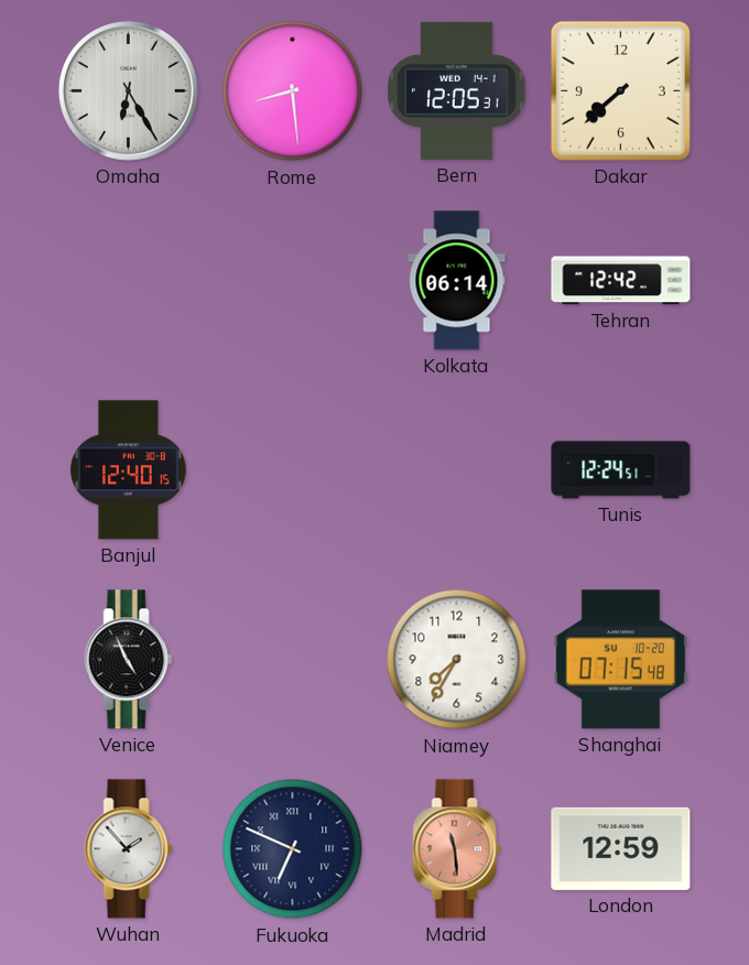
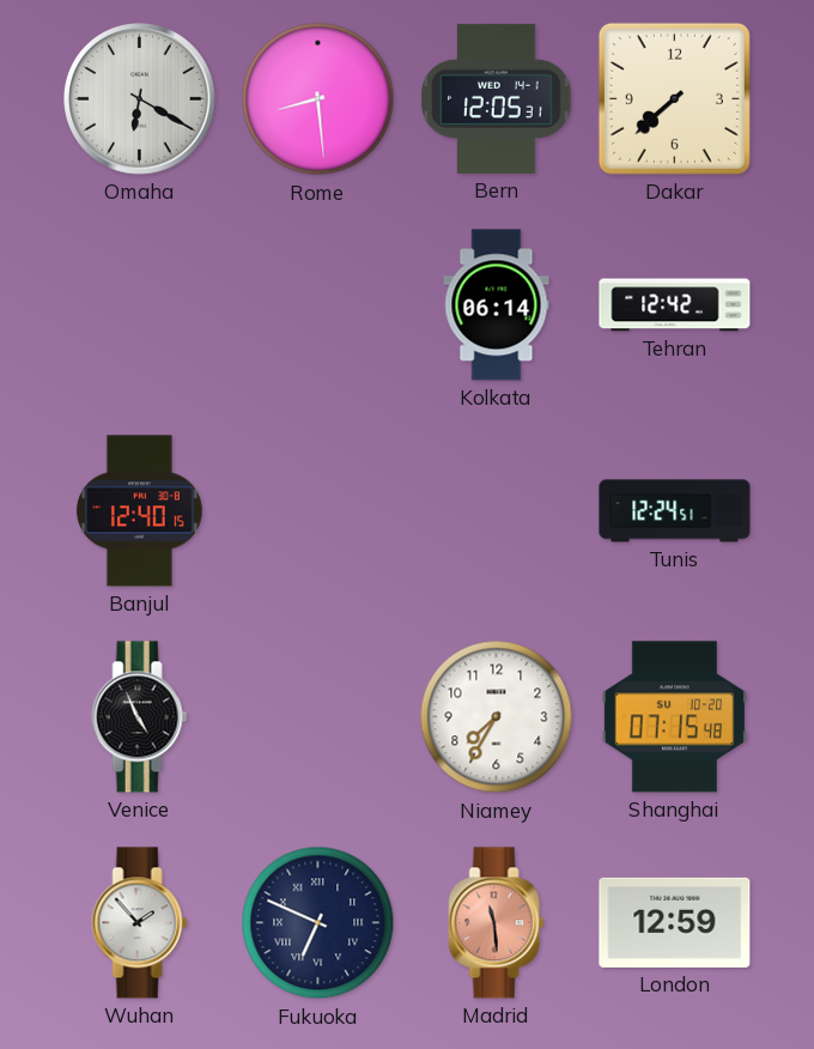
Omaha: 6:25 -> 6:20 (140, 99)
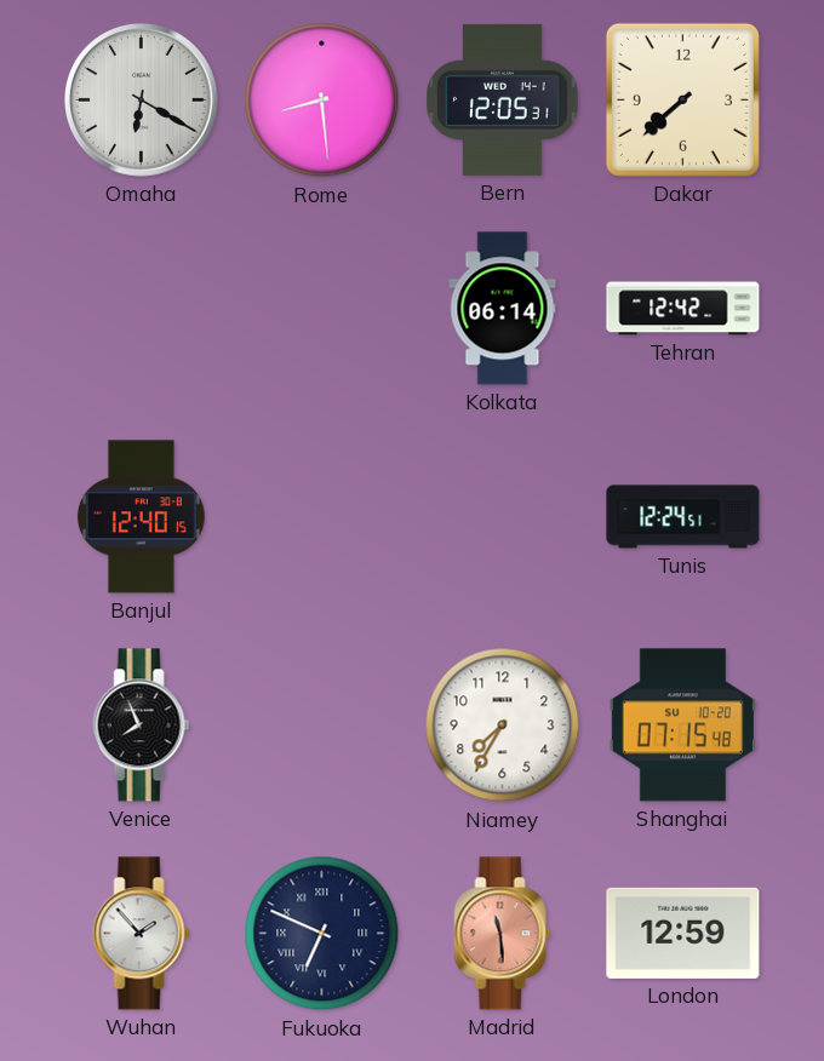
Venice: 4:56 -> 7:56 (142, 726)
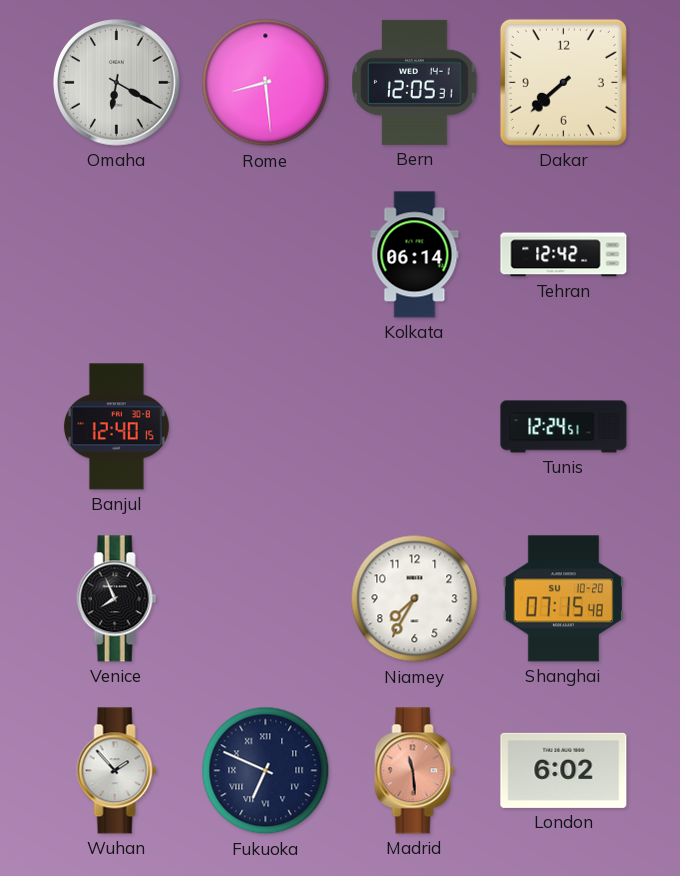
London: 12:59 -> 6:02 (564, 770)
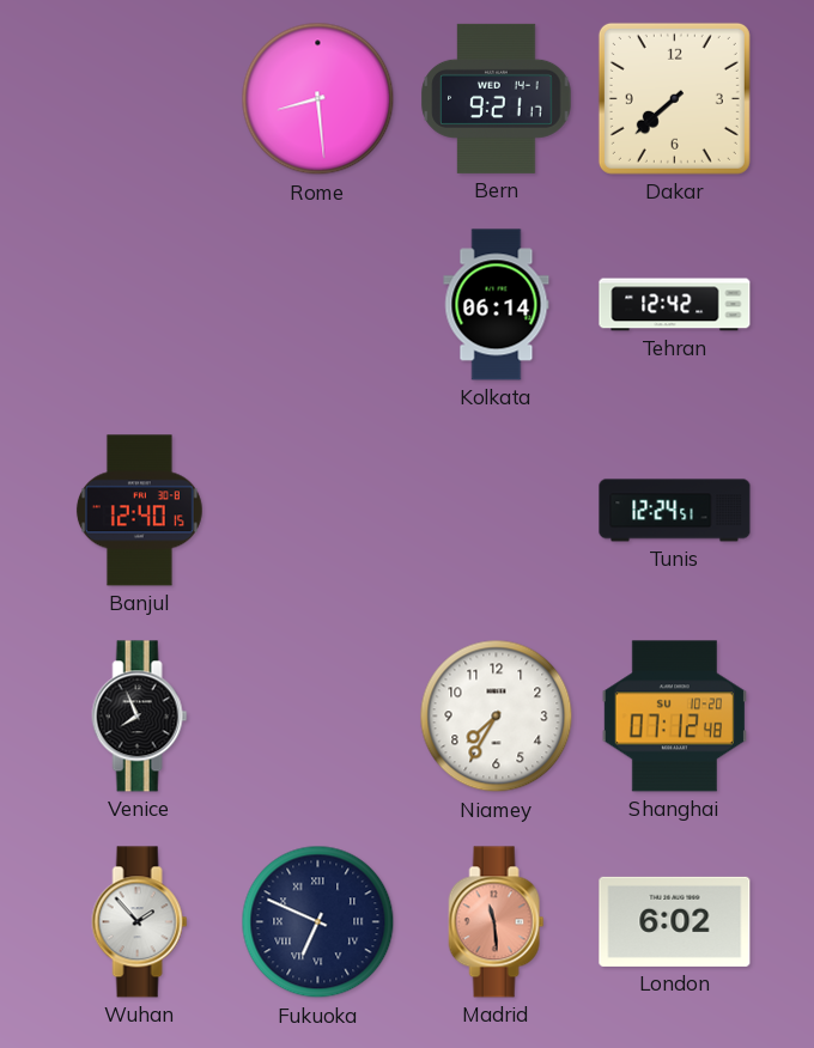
Omaha: 6:20 -> none (117, 83)
Bern: 12:05 -> 9:21 (497, 98)
Shanghai: 07:15 -> 07:12 (674, 717)
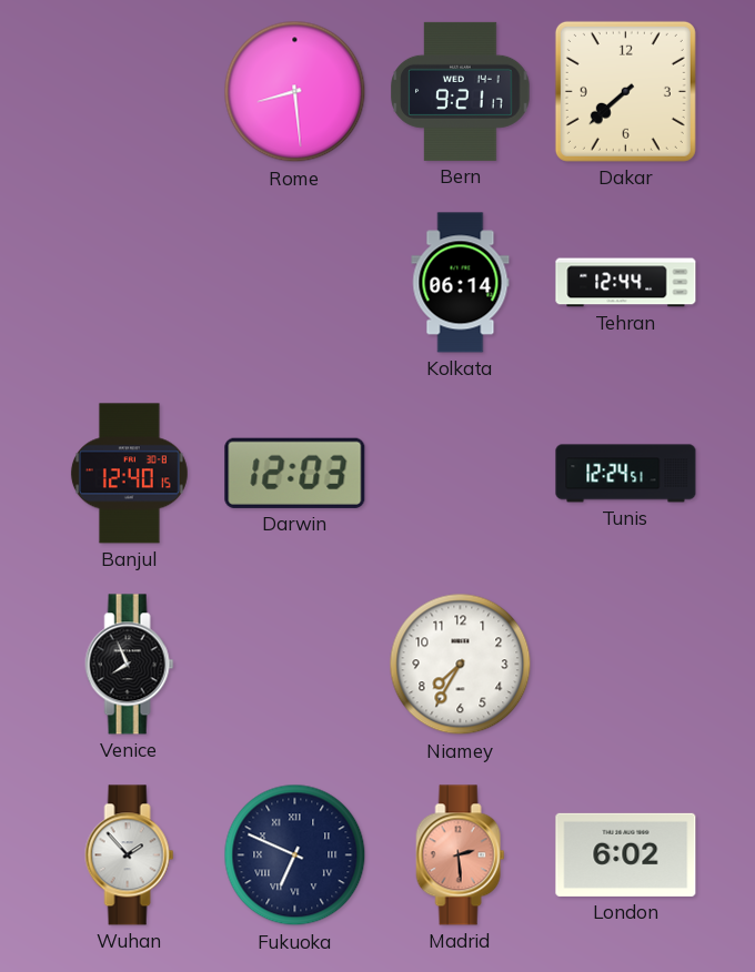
Tehran: 12:42 -> 12:44 (626, 283)
Darwin: none -> 12:03 (295, 473)
Shanghai: 07:12 -> none (674, 717)
Madrid: 11:29 -> 2:29 (461, 855)
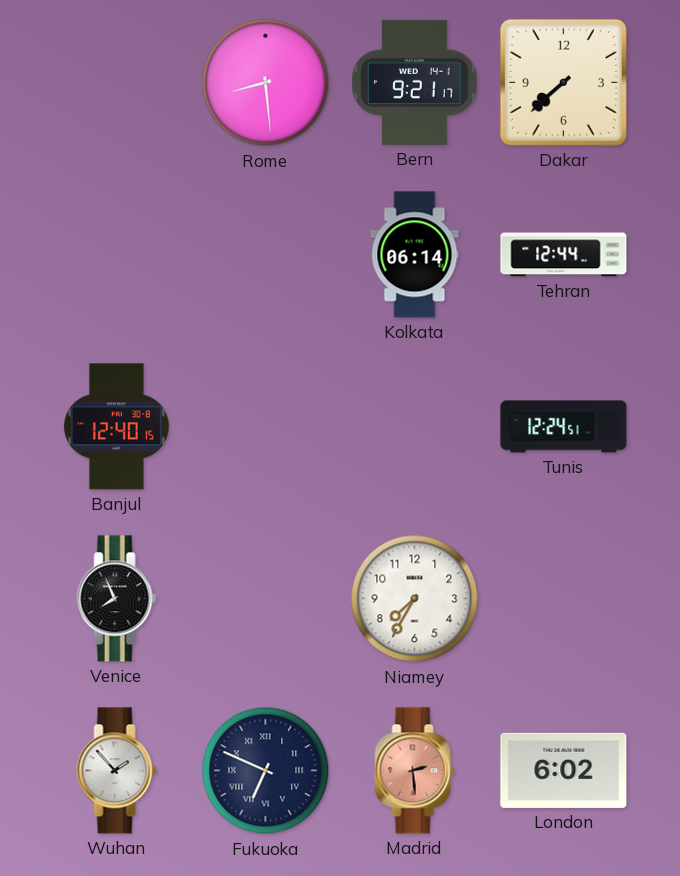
Darwin: 12:03 -> none (295, 473)
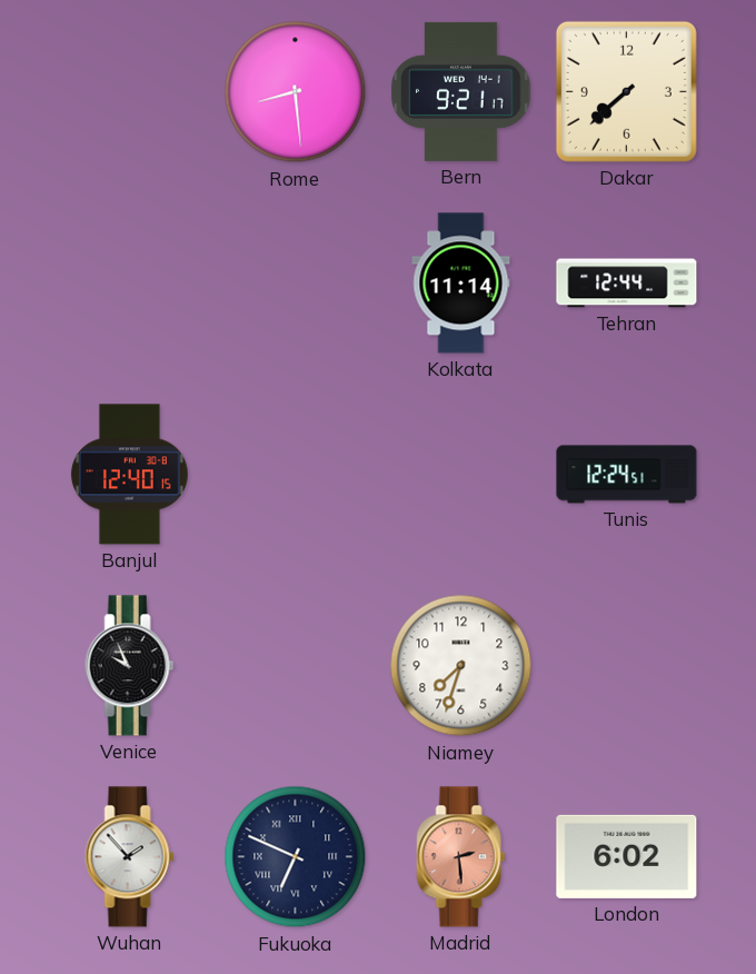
Kolkata: 06:14 -> 11:14 (461, 284)
Venice: 7:56 -> 9:56 (130, 666)
Niamey: 7:35 -> 7:33 (461, 666)
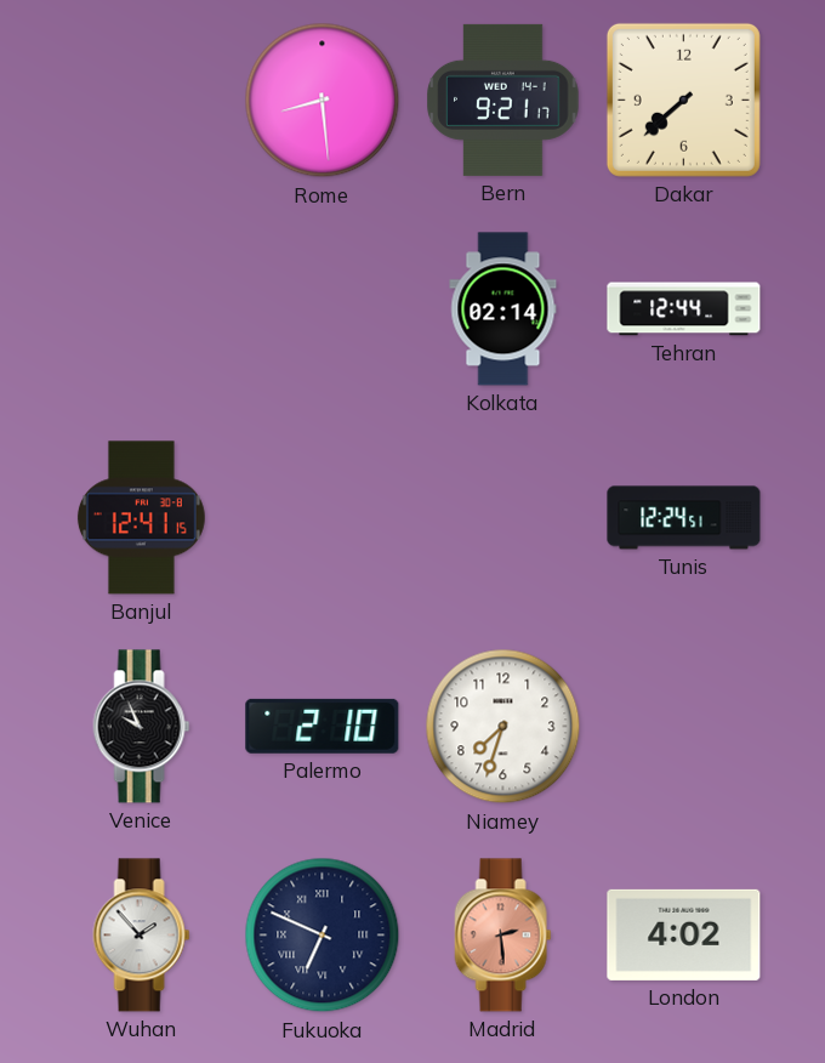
Kolkata: 11:14 -> 02:14 (503, 309)
Banjul: 12:40 -> 12:41 (141, 518)
Palermo: none -> 2:10 (323, 726)
London: 6:02 -> 4:02 (684, 934)
